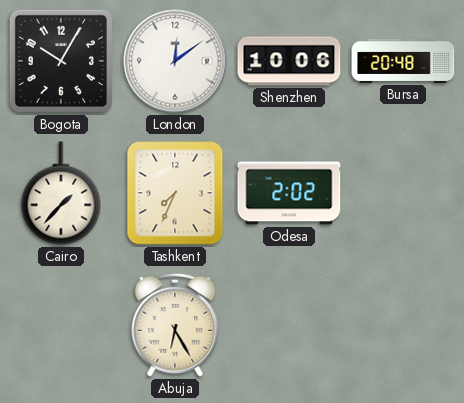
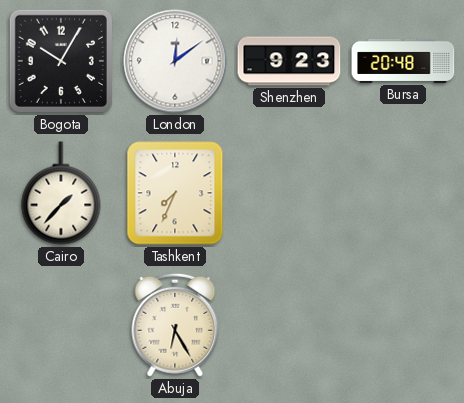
Shenzhen: 10:06 -> 9:23 (289, 61)
Odesa: 2:02 -> none (289, 193)
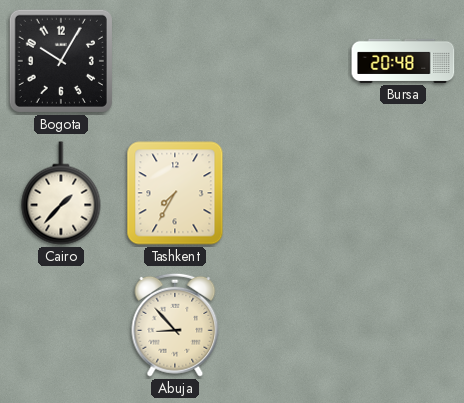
London: 12:09 -> none (175, 61)
Shenzhen: 9:23 -> none (289, 61)
Tashkent: 7:34 -> 7:35 (175, 193)
Abuja: 6:25 -> 8:53 (175, 325)
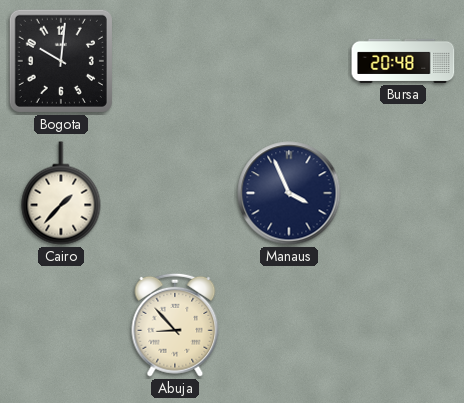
Bogota: 10:05 -> 10:01 (61, 61)
Tashkent: 7:35 -> none (175, 193)
Manaus: none -> 3:56 (289, 193)
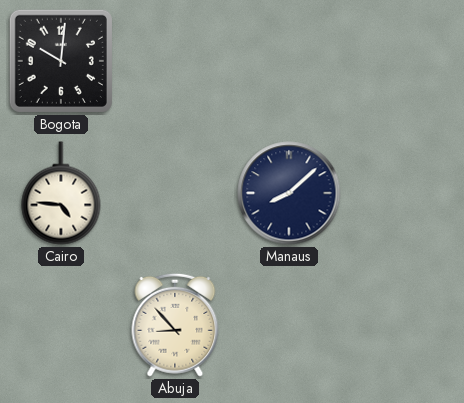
Bursa: 20:48 -> none (403, 61)
Cairo: 1:37 -> 4:46 (61, 193)
Manaus: 3:56 -> 8:08 (289, 193)
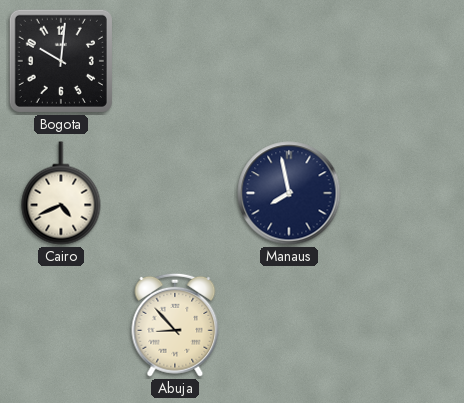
Cairo: 4:46 -> 4:41 (61, 193)
Manaus: 8:08 -> 7:58 (289, 193)
